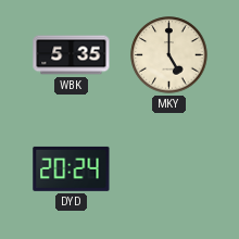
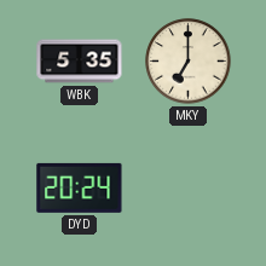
MKY: 5:00 -> 7:00 (189, 62)
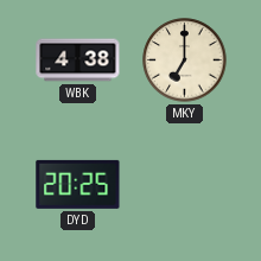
WBK: 5:35 -> 4:38 (78, 61)
DYD: 20:24 -> 20:25 (78, 184)
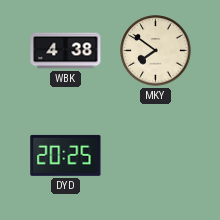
MKY: 7:00 -> 7:51 (156, 51)
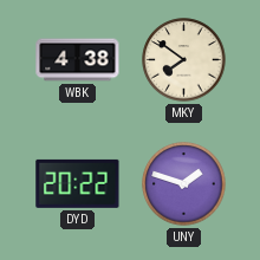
DYD: 20:25 -> 20:22 (78, 183)
UNY: none -> 1:48 (184, 184)
